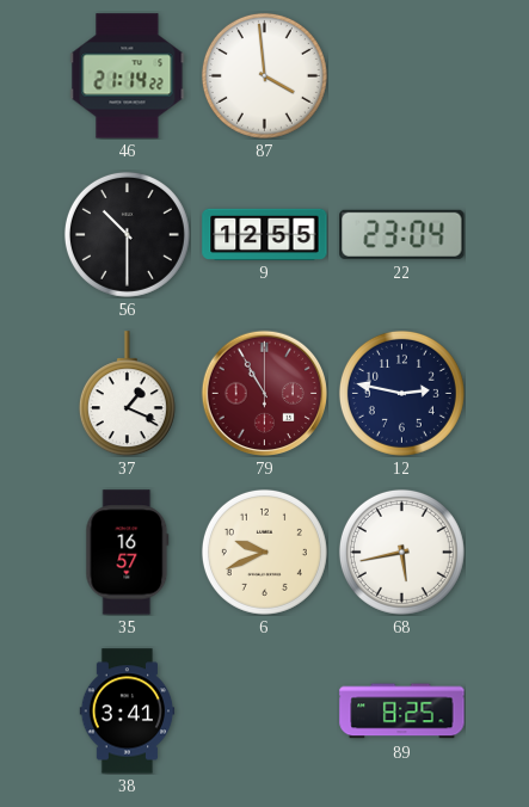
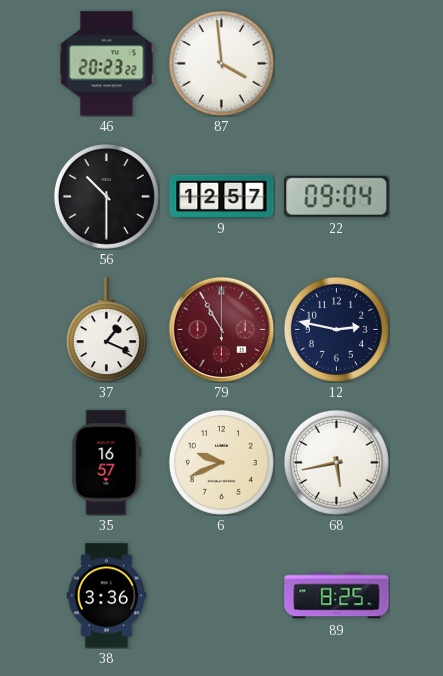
46: 21:14 -> 20:23 (107, 64)
9: 12:55 -> 12:57 (222, 196)
22: 23:04 -> 09:04 (337, 196)
38: 3:41 -> 3:36 (107, 596)
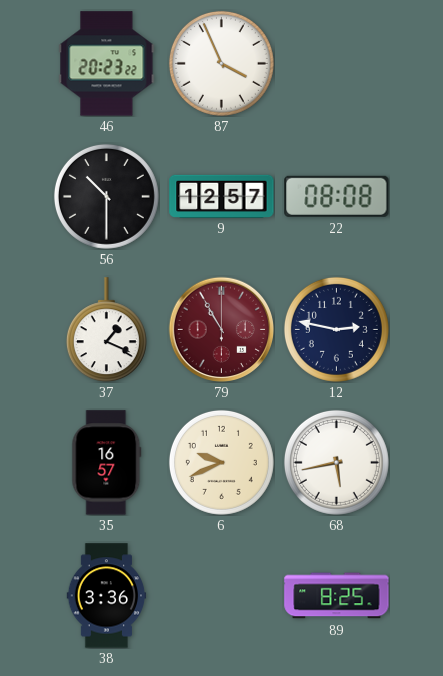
87: 3:59 -> 3:56 (221, 63)
22: 09:04 -> 08:08 (337, 196)
